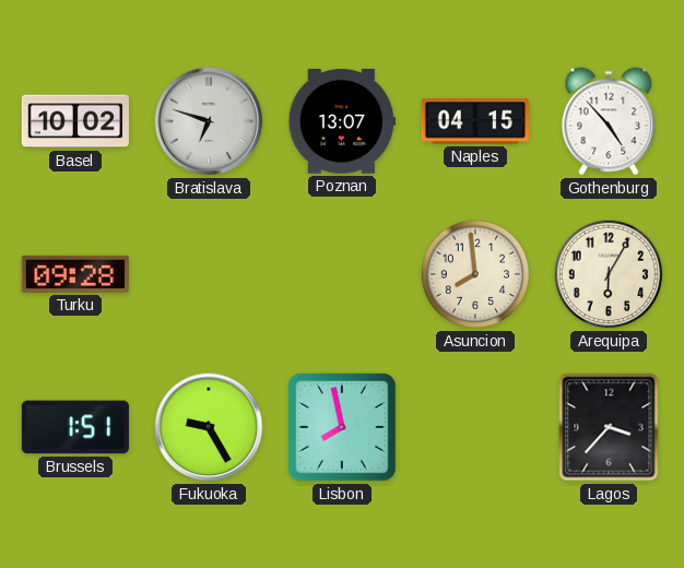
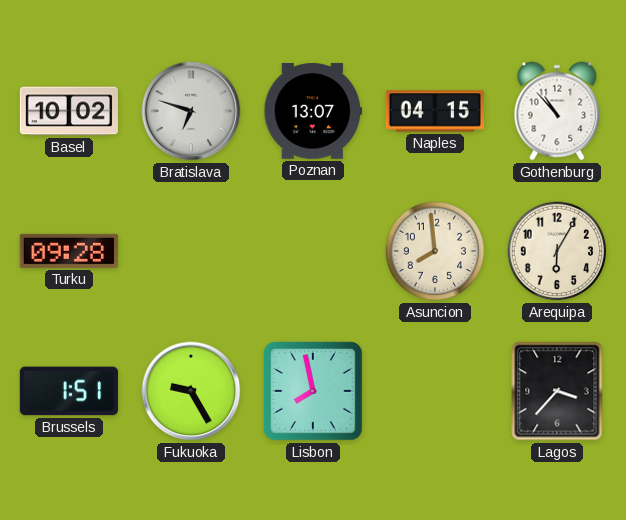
Gothenburg: 4:53 -> 10:53 (557, 111)
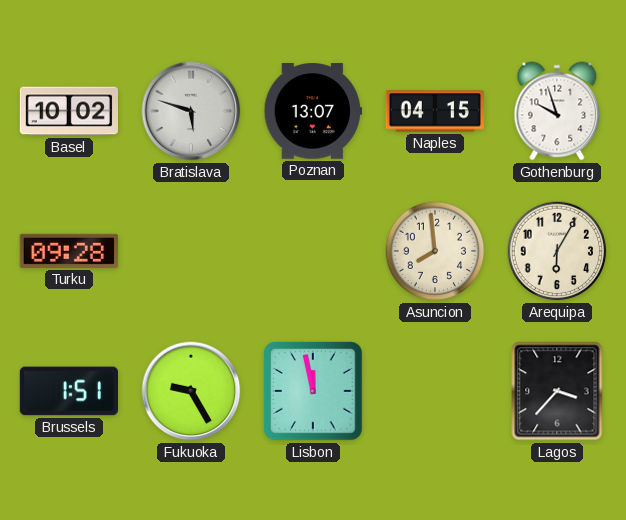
Bratislava: 6:48 -> 5:48 (191, 111)
Gothenburg: 10:53 -> 9:57 (557, 111)
Lisbon: 7:58 -> 11:58 (313, 391)
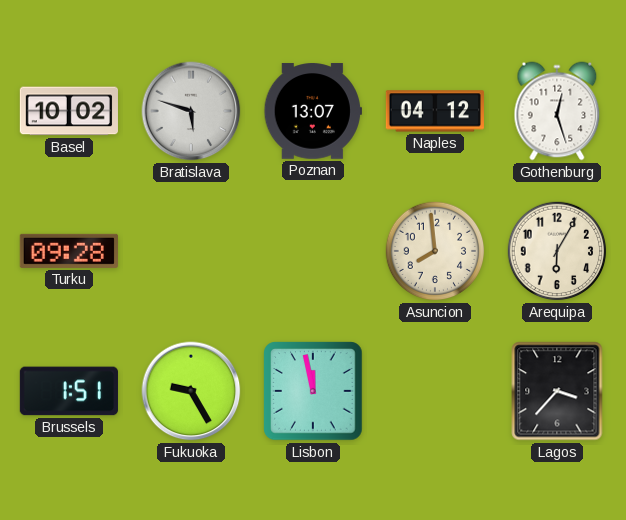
Naples: 04:15 -> 04:12 (435, 111)
Gothenburg: 9:57 -> 12:27 (557, 111)
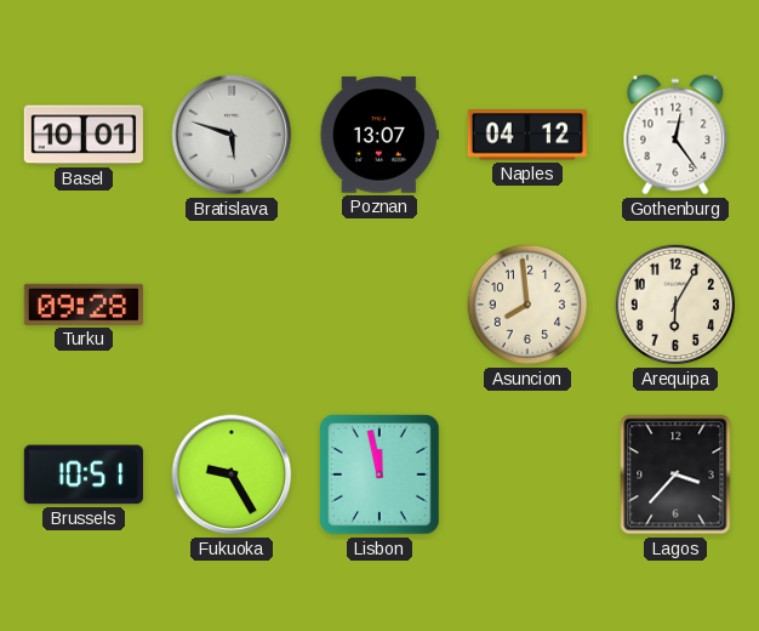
Basel: 10:02 -> 10:01 (84, 135)
Gothenburg: 12:27 -> 12:24 (675, 135)
Brussels: 1:51 -> 10:51 (84, 474)
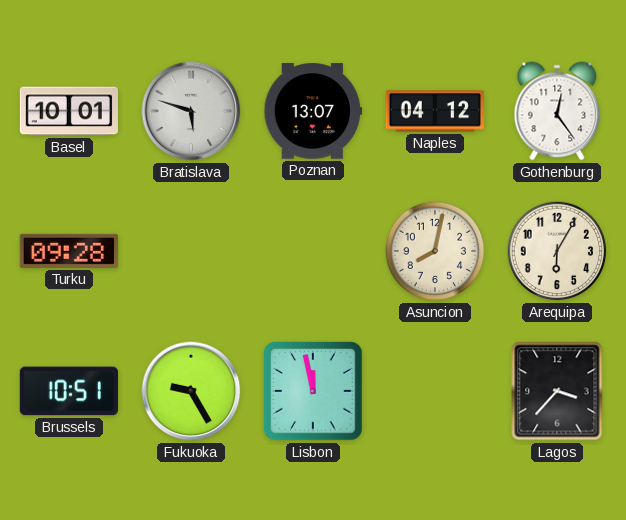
Asuncion: 7:59 -> 8:02 (435, 251)
